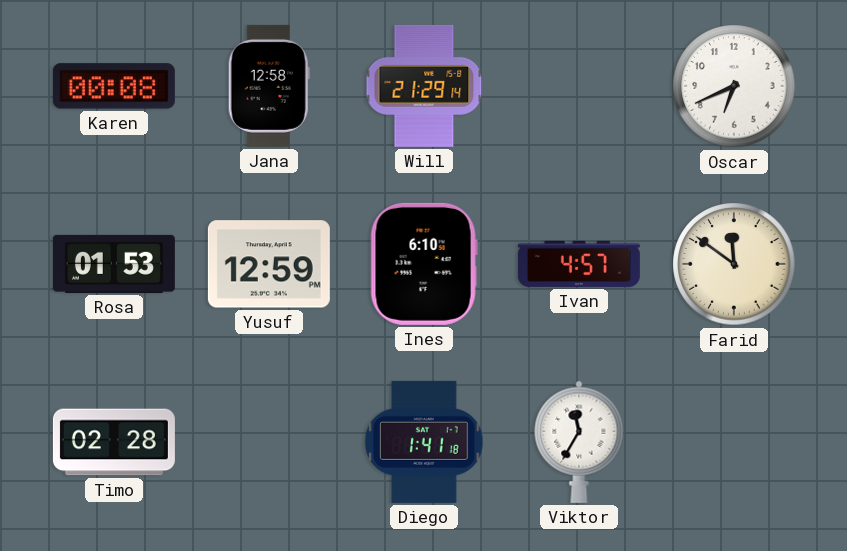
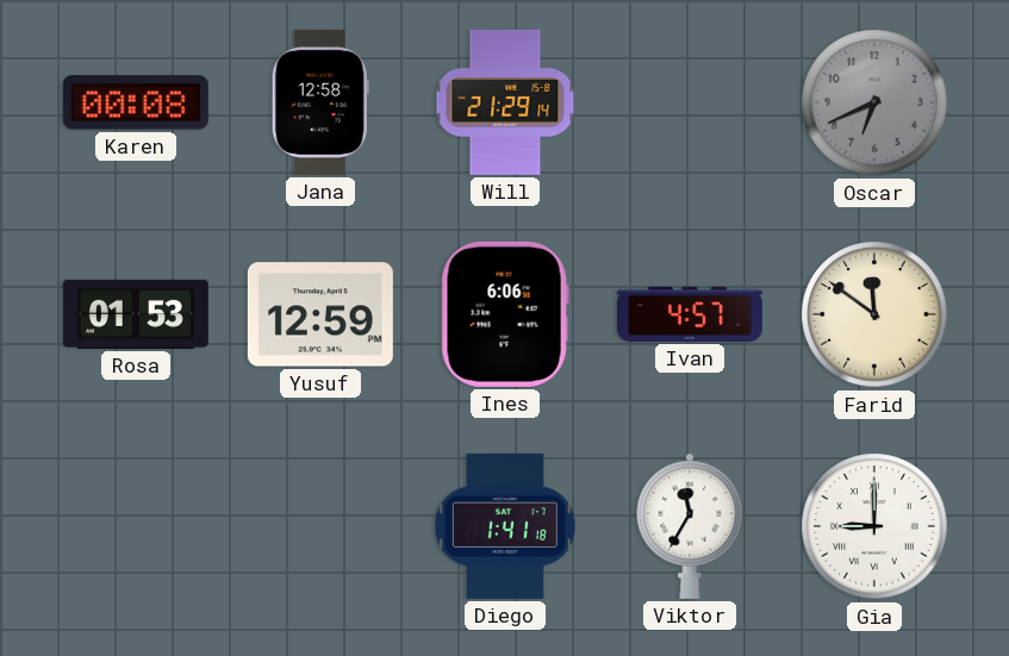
Oscar dial: white -> grey (874, 102)
Ines: 6:10 -> 6:06 (505, 314)
Timo: 02:28 -> none (114, 442)
Gia: none -> 9:00 (874, 526)
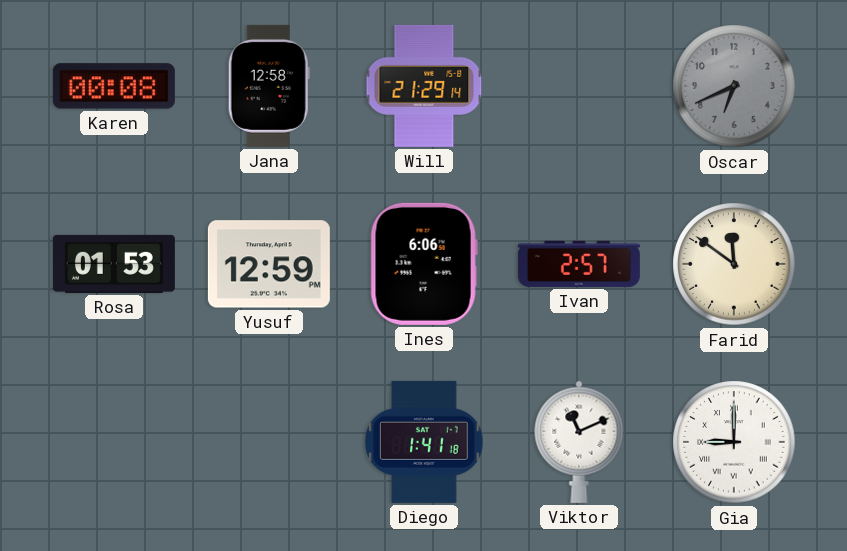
Ivan: 4:57 -> 2:57 (579, 264)
Viktor: 11:35 -> 11:11 (579, 442)
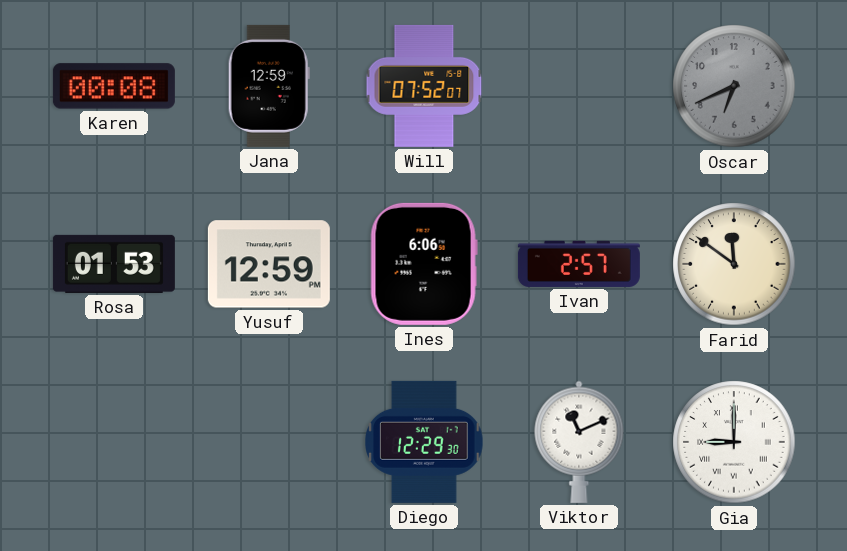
Jana: 12:58 -> 12:59 (269, 86)
Will: 21:29 -> 07:52 (424, 86)
Diego: 1:41 -> 12:29 (424, 442)
